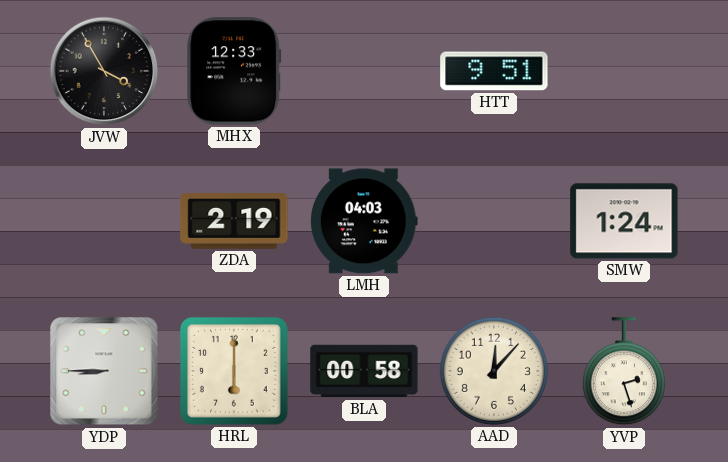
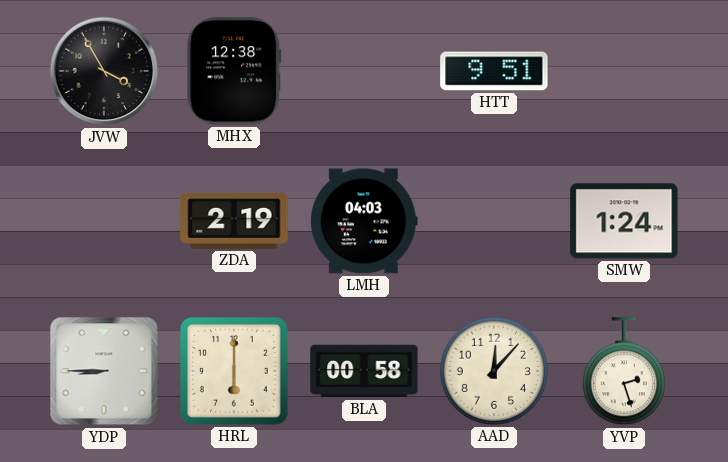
MHX: 12:33 -> 12:38 (234, 71)
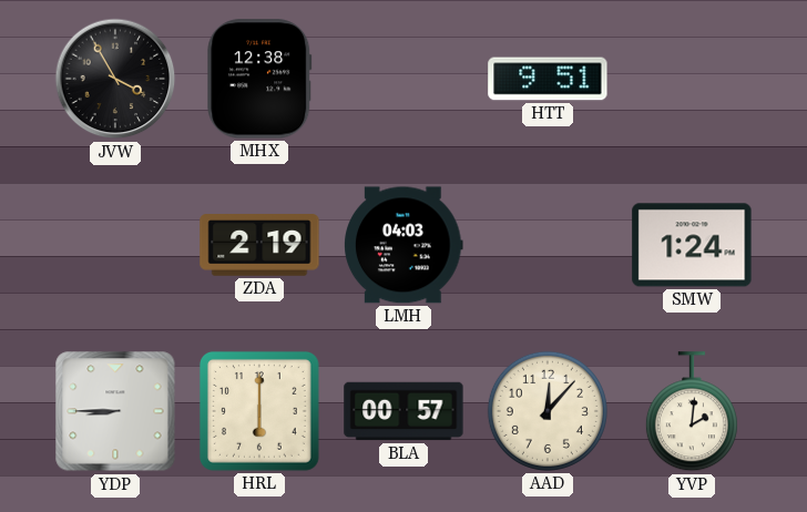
BLA: 00:58 -> 00:57 (403, 411)
YVP: 2:27 -> 2:01 (692, 412)
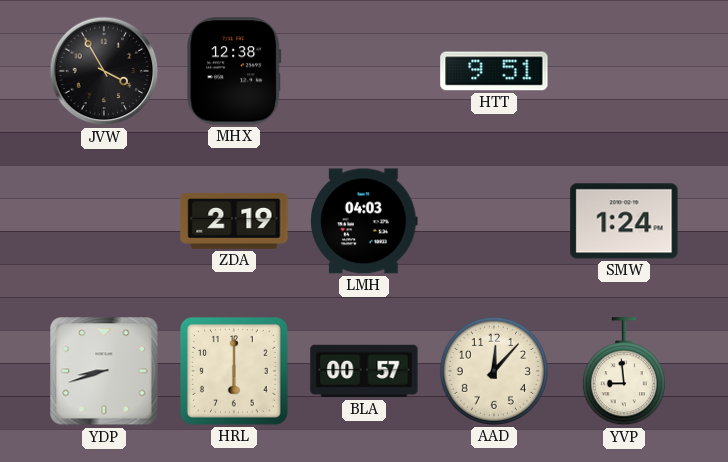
YDP: 8:45 -> 8:42 (104, 371)
YVP: 2:01 -> 8:59 (624, 372)
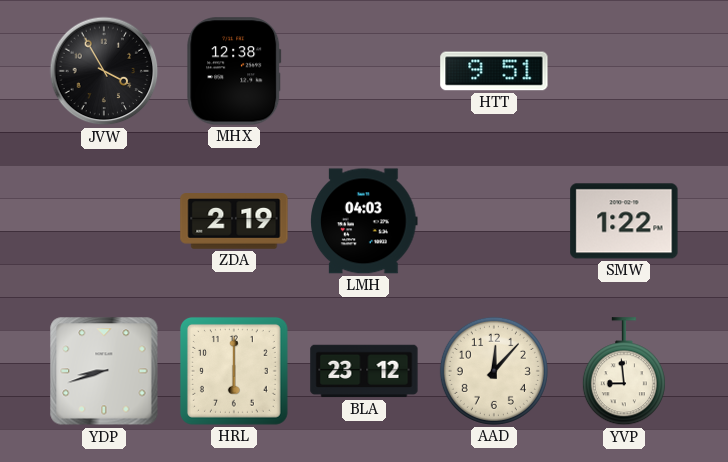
SMW: 1:24 -> 1:22 (624, 221)
BLA: 00:57 -> 23:12 (364, 371)
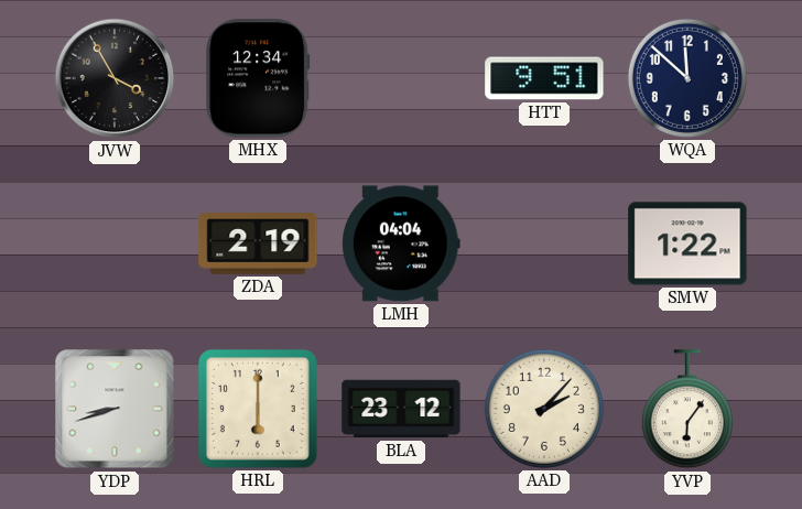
MHX: 12:38 -> 12:34 (258, 78)
WQA: none -> 11:52 (687, 78)
LMH: 04:03 -> 04:04 (401, 243)
AAD: 12:07 -> 2:07 (544, 409)
YVP: 8:59 -> 6:06 (687, 410)
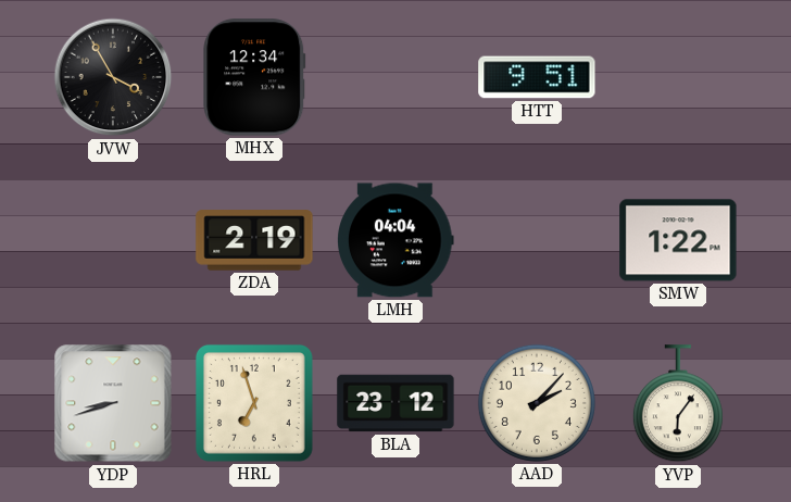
WQA: 11:52 -> none (687, 78)
HRL: 6:00 -> 6:57 (254, 403)
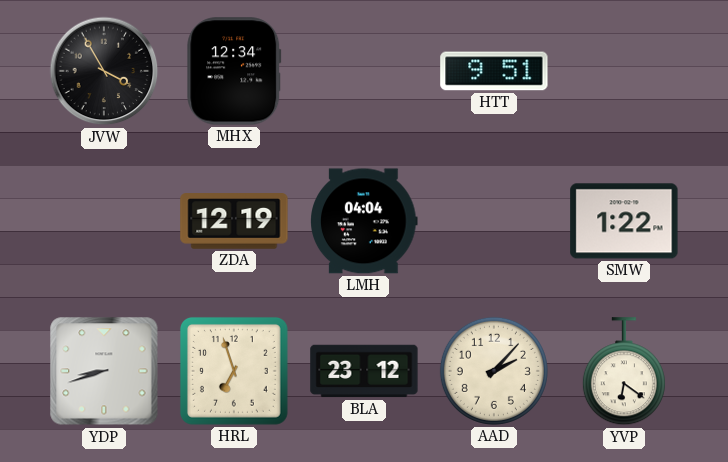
ZDA: 2:19 -> 12:19 (234, 221)
YVP: 6:06 -> 6:21 (624, 372)
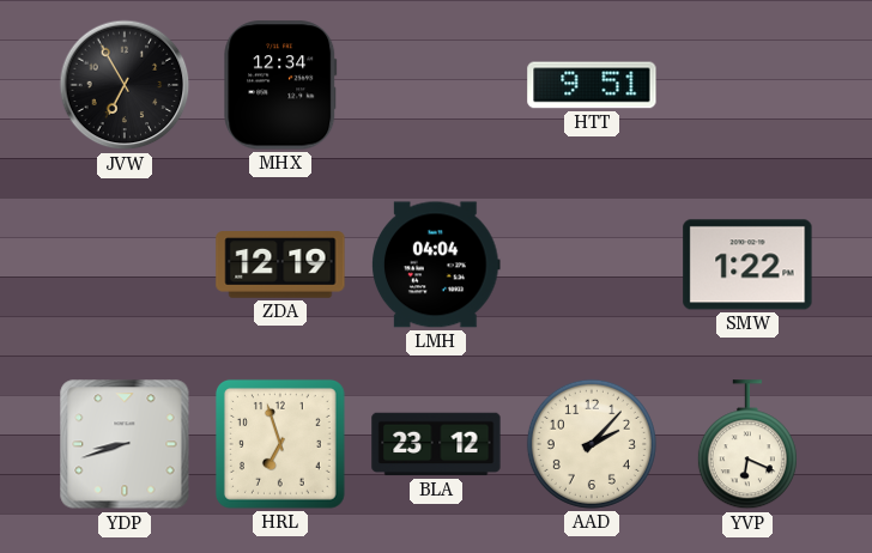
JVW: 3:55 -> 6:55 (125, 85)
YVP: 6:21 -> 6:19 (747, 445)
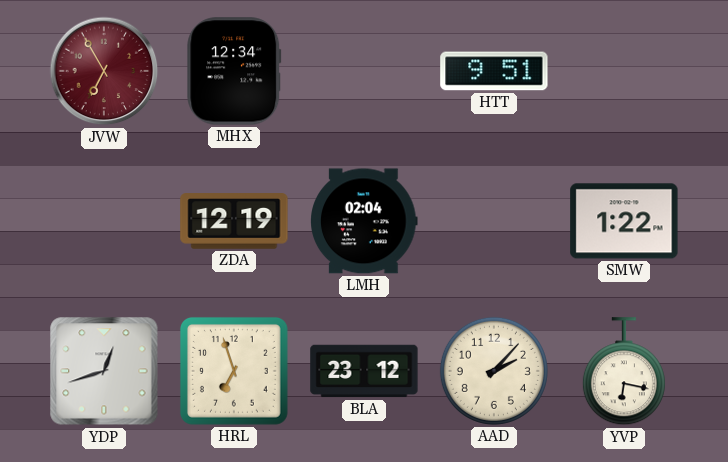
JVW dial: black -> burgundy (104, 71)
LMH: 04:04 -> 02:04 (364, 221)
YDP: 8:42 -> 12:42 (104, 371)
YVP: 6:19 -> 6:17 (624, 372)
